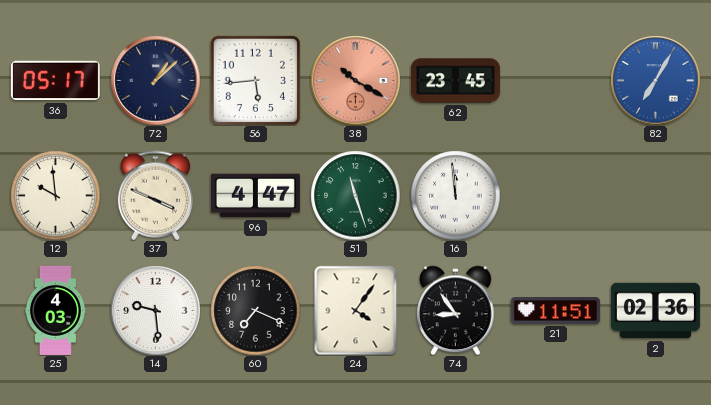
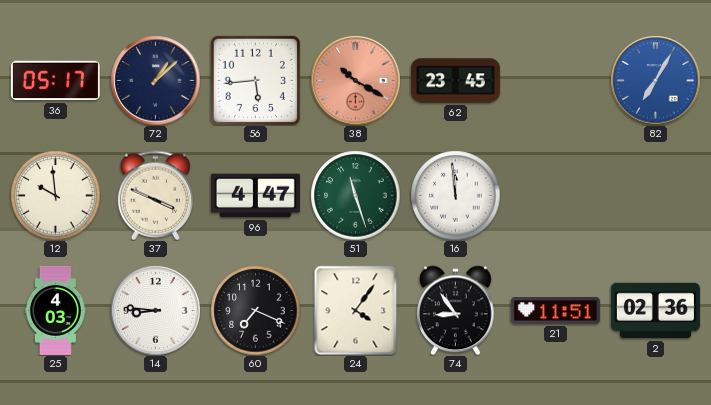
14: 9:29 -> 8:46 (155, 310)
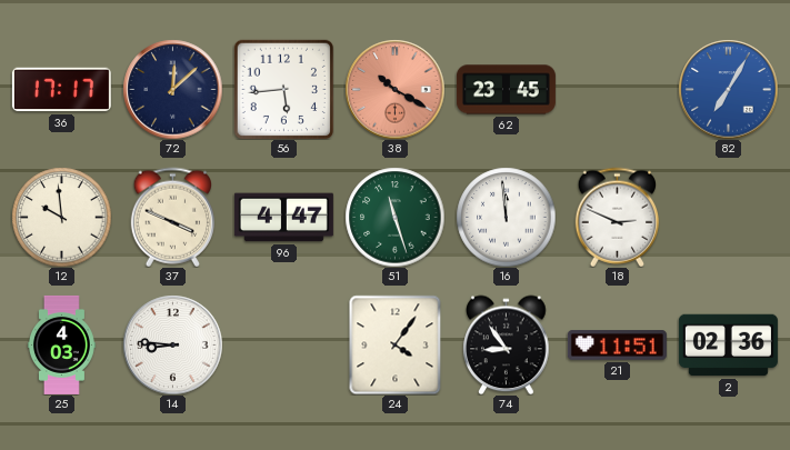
36: 05:17 -> 17:17 (61, 90)
72: 1:08 -> 12:08 (172, 89)
18: none -> 2:49 (617, 217)
60: 7:19 -> none (255, 310)
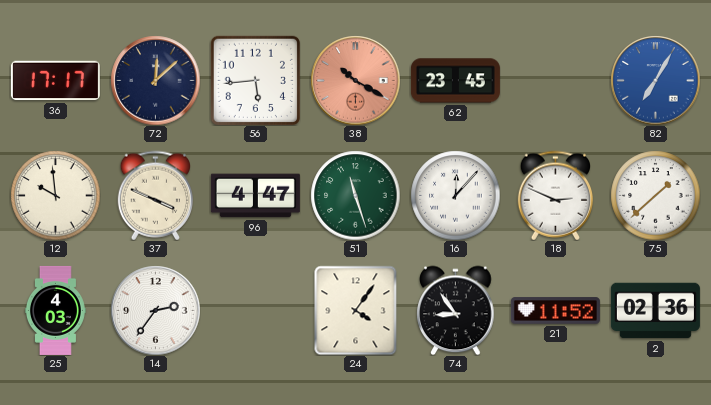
16: 11:59 -> 12:07 (455, 195)
75: none -> 1:38 (655, 195)
14: 8:46 -> 2:36 (155, 310)
21: 11:51 -> 11:52 (555, 311)
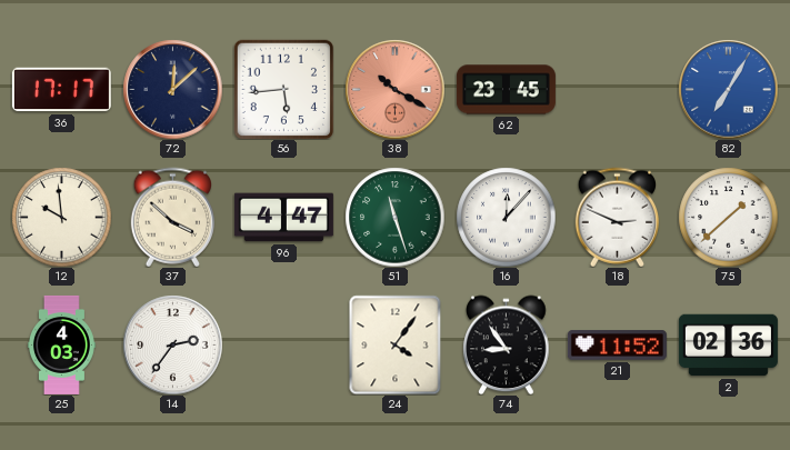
37: 3:49 -> 3:52 (172, 217)
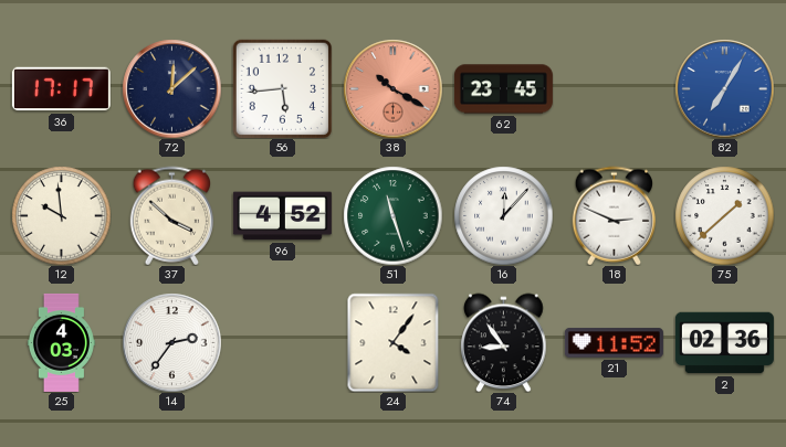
96: 4:47 -> 4:52 (282, 216)
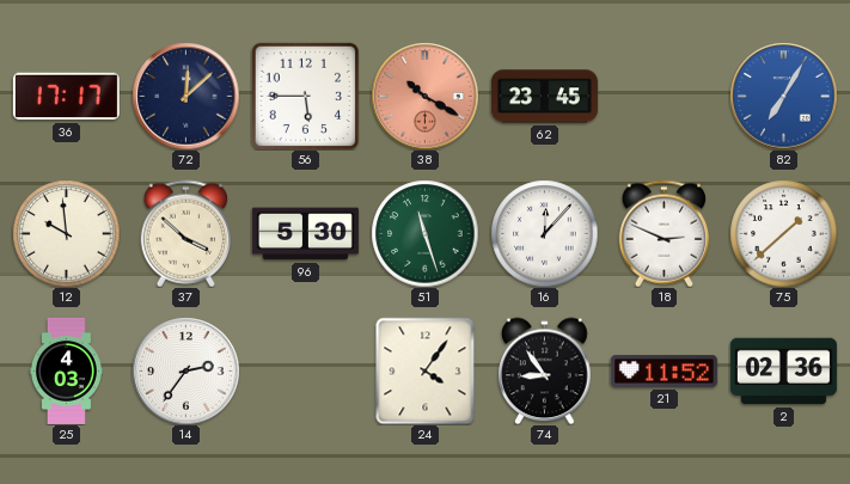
56: 5:44 -> 5:45 (305, 96)
96: 4:52 -> 5:30 (305, 234)
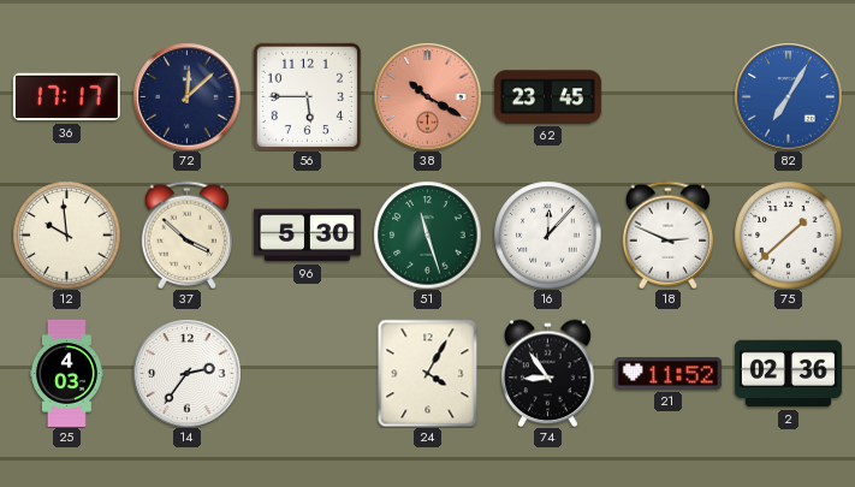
24: 4:06 -> 4:05 (428, 373)
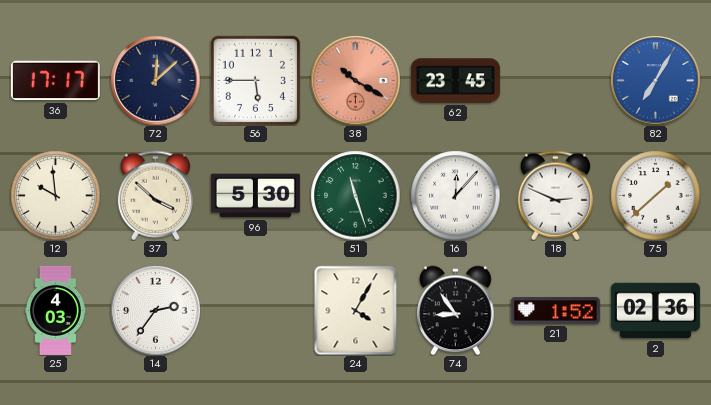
21: 11:52 -> 1:52 (555, 311)
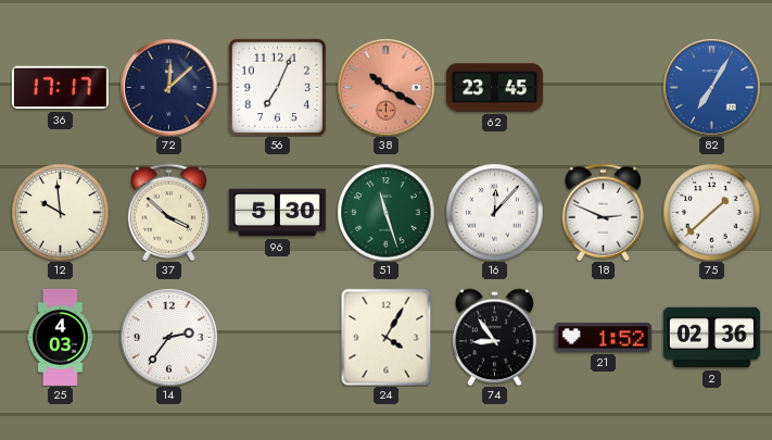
56: 5:45 -> 7:04 (277, 87)
